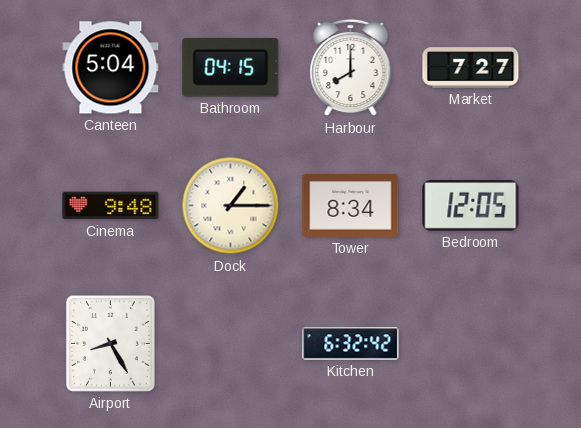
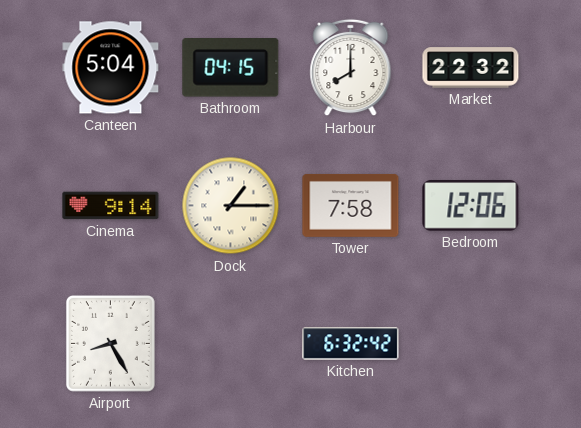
Market: 7:27 -> 22:32 (471, 68)
Cinema: 9:48 -> 9:14 (111, 206)
Tower: 8:34 -> 7:58 (351, 205)
Bedroom: 12:05 -> 12:06 (471, 206)
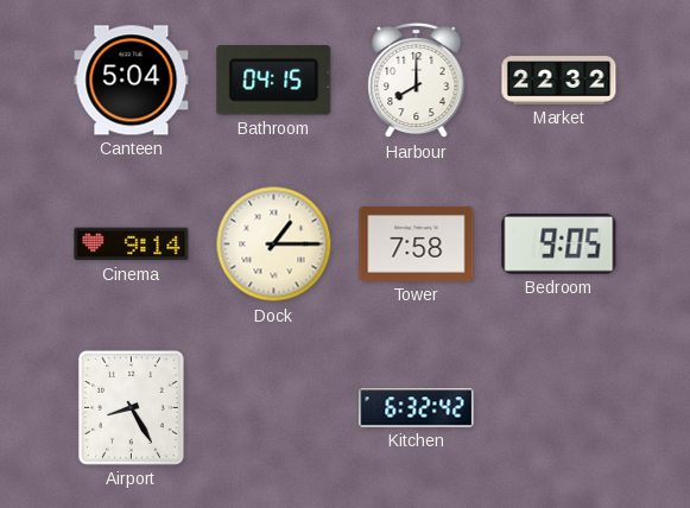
Bedroom: 12:06 -> 9:05 (559, 245)
